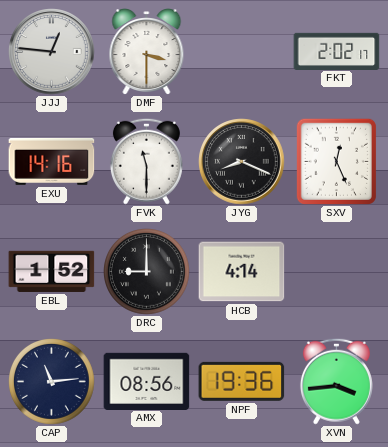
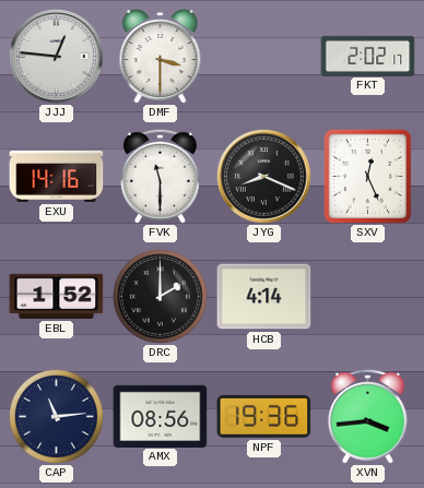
DRC: 9:00 -> 2:00 (161, 297)
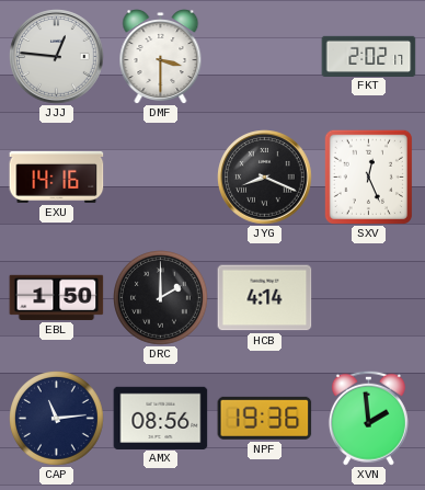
FVK: 11:30 -> none (160, 176)
EBL: 1:52 -> 1:50 (57, 297)
XVN: 3:44 -> 1:59 (368, 418)
